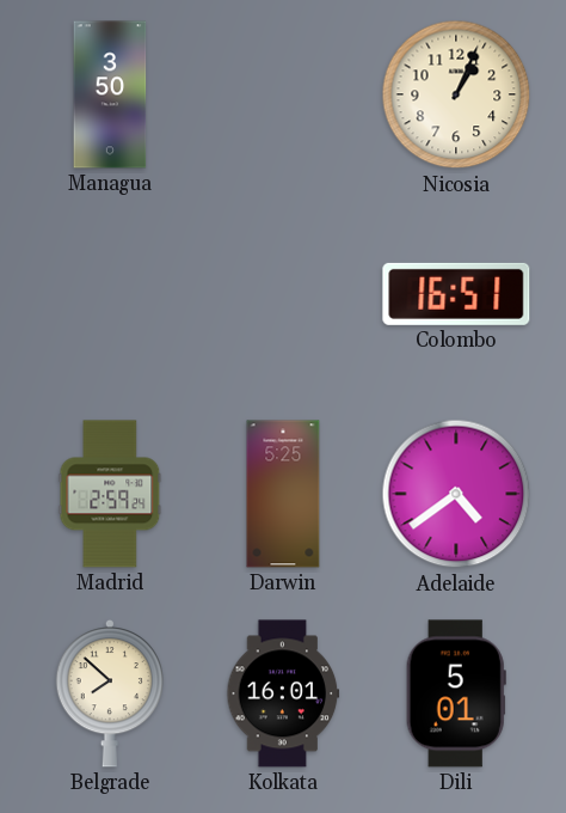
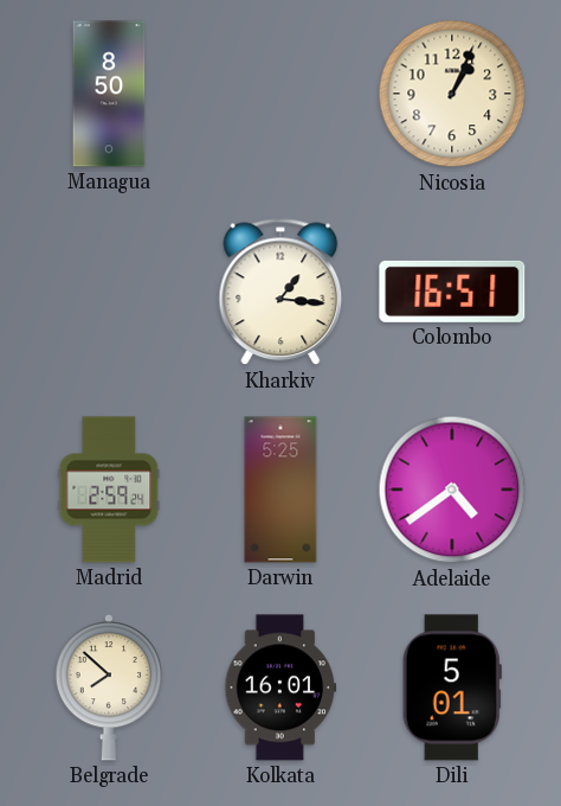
Managua: 3:50 -> 8:50 (109, 94)
Kharkiv: none -> 1:16 (280, 292)
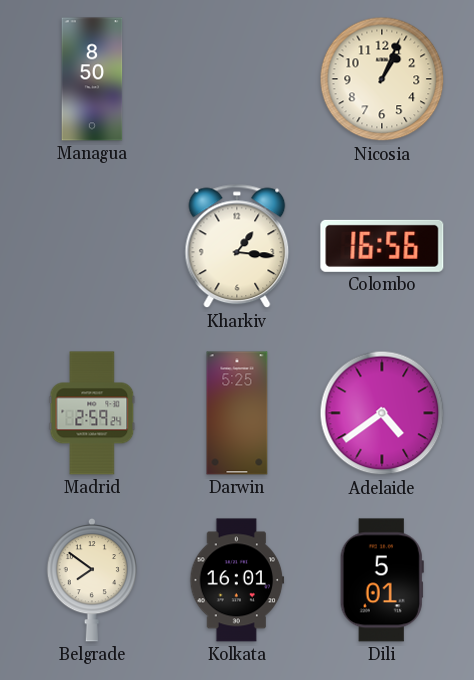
Colombo: 16:51 -> 16:56 (382, 246)
Belgrade: 7:52 -> 7:51 (92, 580)
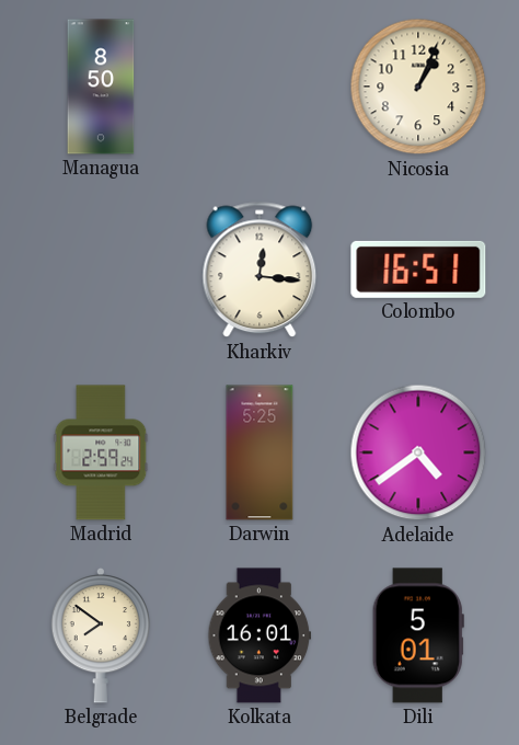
Kharkiv: 1:16 -> 12:16 (259, 270)
Colombo: 16:56 -> 16:51 (418, 270)
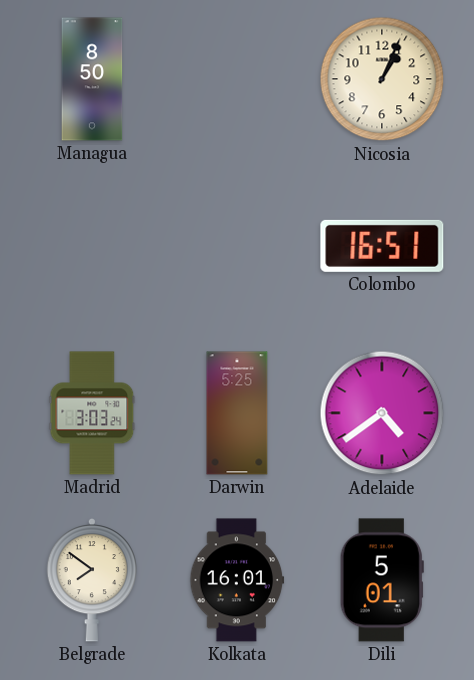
Kharkiv: 12:16 -> none (259, 270)
Madrid: 2:59 -> 3:03 (92, 413)
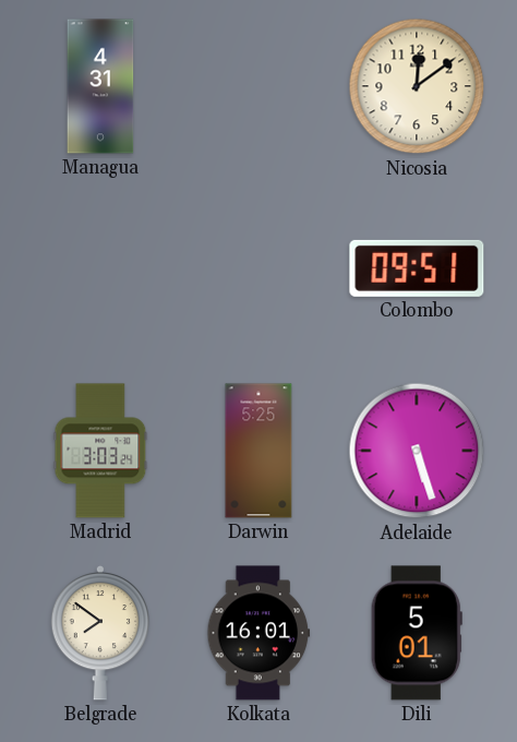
Managua: 8:50 -> 4:31 (100, 86)
Nicosia: 1:04 -> 12:09 (417, 86)
Colombo: 16:51 -> 09:51 (417, 268)
Adelaide: 4:39 -> 5:27 (417, 451)
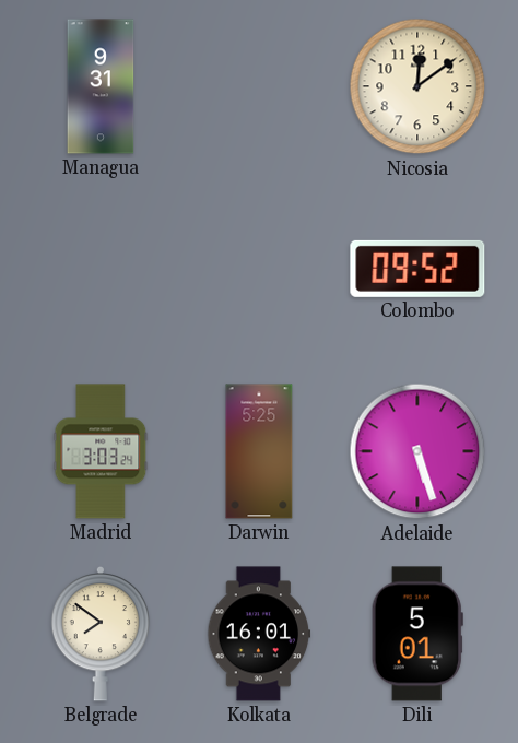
Managua: 4:31 -> 9:31 (101, 86)
Colombo: 09:51 -> 09:52 (417, 269)
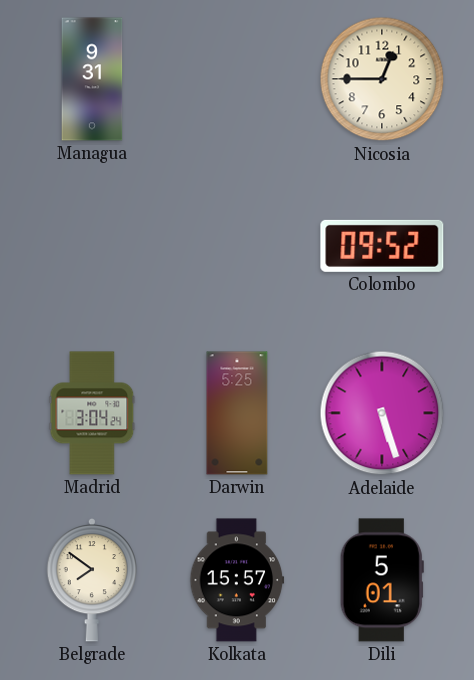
Nicosia: 12:09 -> 12:45 (382, 79)
Madrid: 3:03 -> 3:04 (92, 413)
Kolkata: 16:01 -> 15:57 (237, 580)
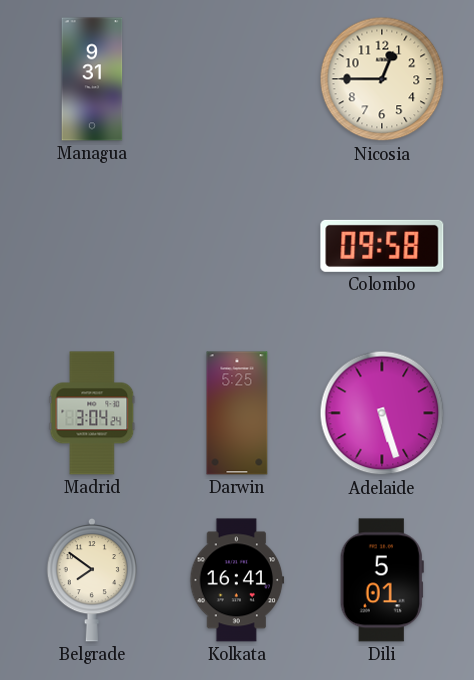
Colombo: 09:52 -> 09:58 (382, 246)
Kolkata: 15:57 -> 16:41 (237, 580)
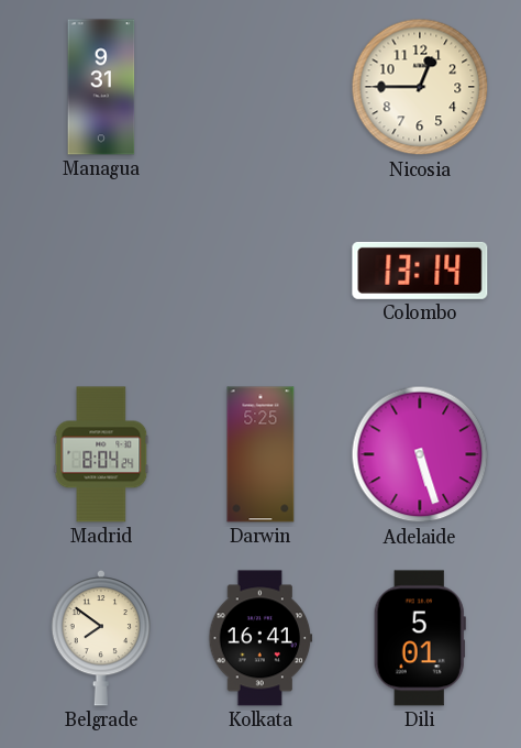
Colombo: 09:58 -> 13:14 (420, 271)
Madrid: 3:04 -> 8:04 (101, 454)
